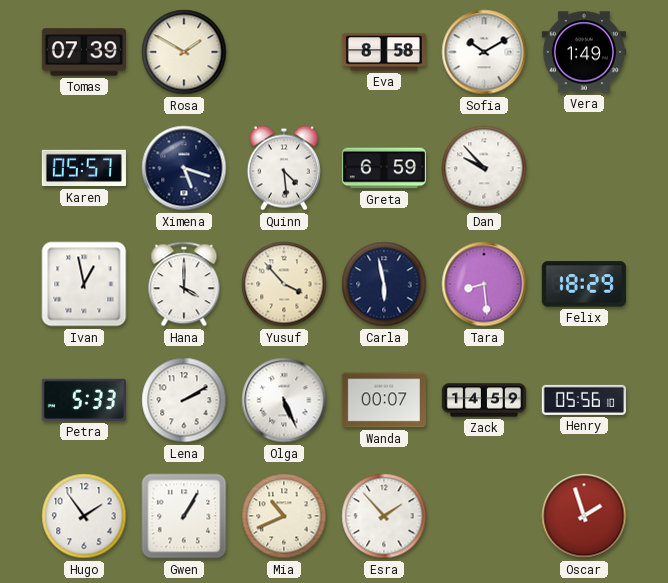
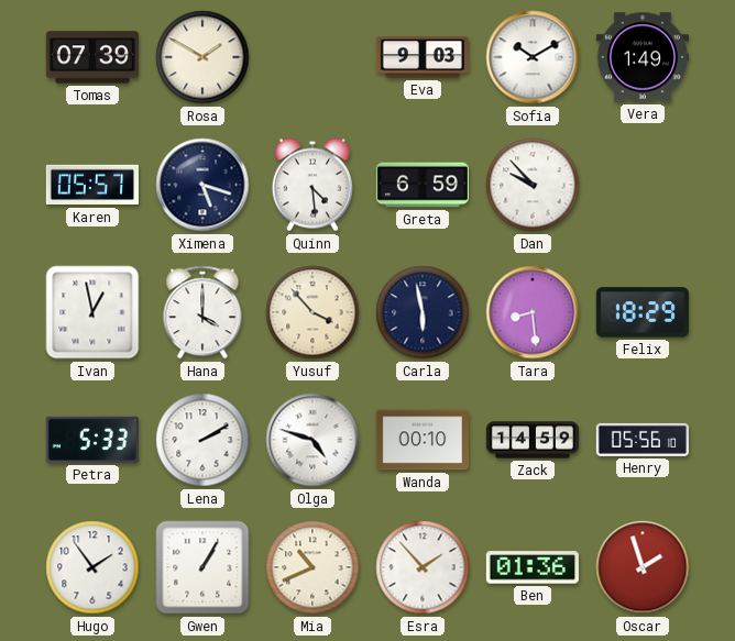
Eva: 8:58 -> 9:03 (423, 57)
Olga: 5:26 -> 4:48 (312, 440)
Wanda: 00:07 -> 00:10 (423, 440)
Ben: none -> 01:36 (533, 567)
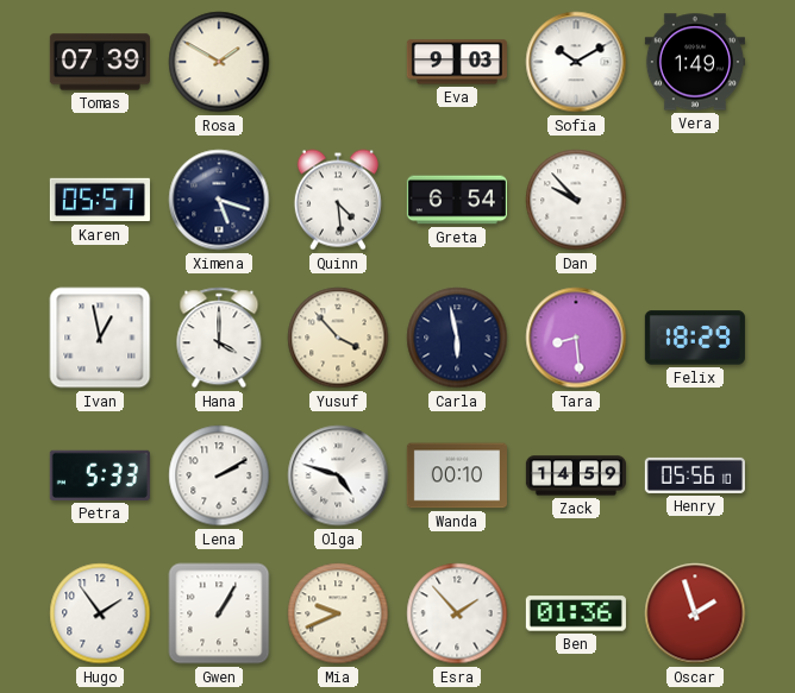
Greta: 6:59 -> 6:54 (457, 200)
Mia: 10:41 -> 9:41 (338, 613)
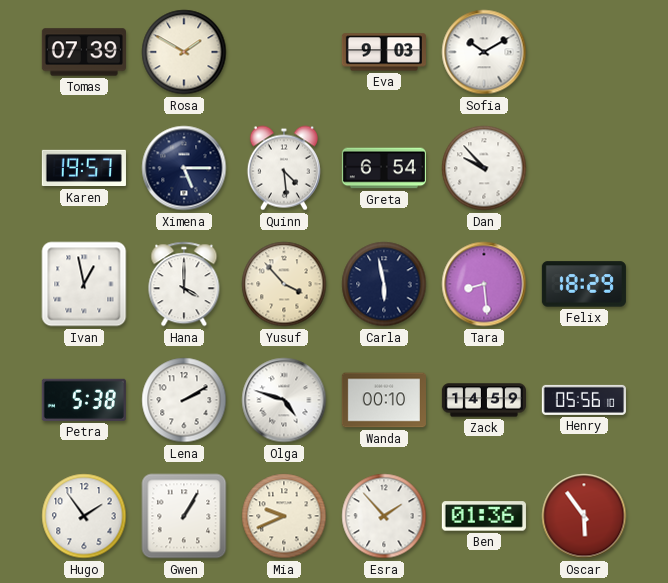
Vera: 1:49 -> none (695, 62)
Karen: 05:57 -> 19:57 (84, 168)
Ximena: 5:18 -> 5:15 (184, 168)
Petra: 5:33 -> 5:38 (84, 400)
Oscar: 1:57 -> 5:54 (584, 516)
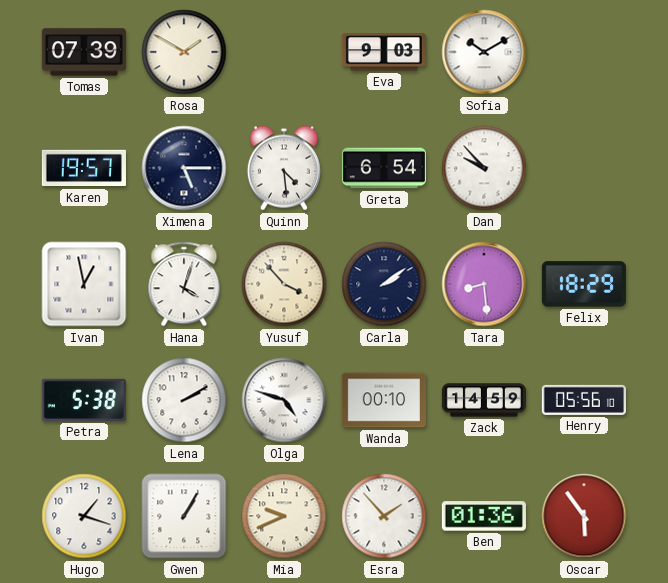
Hana: 4:00 -> 4:03 (184, 284)
Carla: 5:58 -> 2:09 (384, 284)
Hugo: 1:54 -> 1:18 (84, 516)
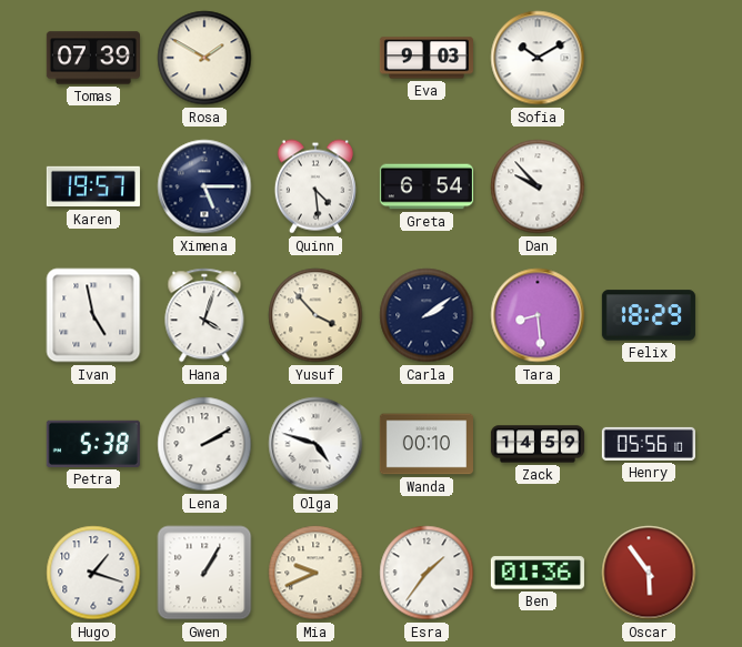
Ivan: 12:58 -> 4:58 (93, 315)
Esra: 1:53 -> 1:36 (427, 573)
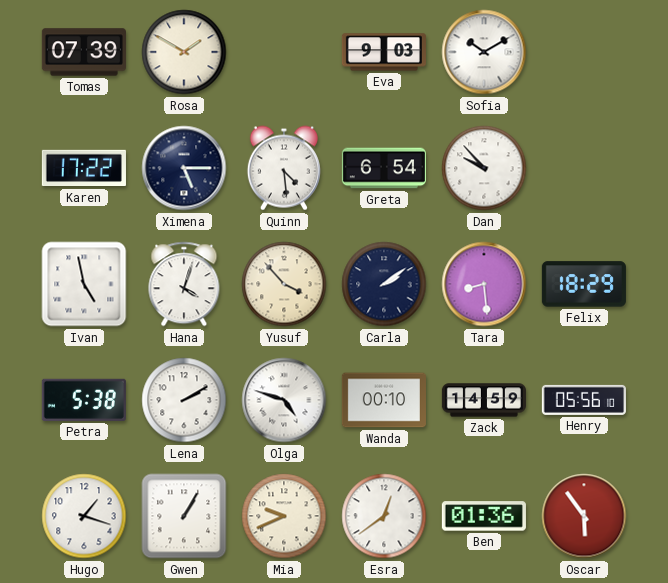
Karen: 19:57 -> 17:22 (84, 168)
Esra: 1:36 -> 12:39 (384, 516)
